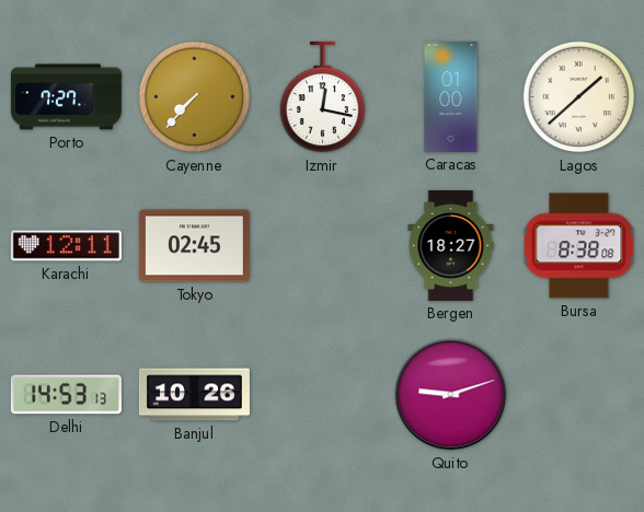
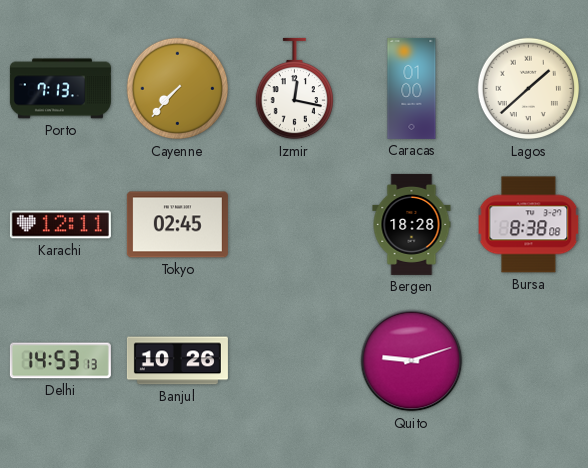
Porto: 7:27 -> 7:13 (60, 89)
Bergen: 18:27 -> 18:28 (412, 224)
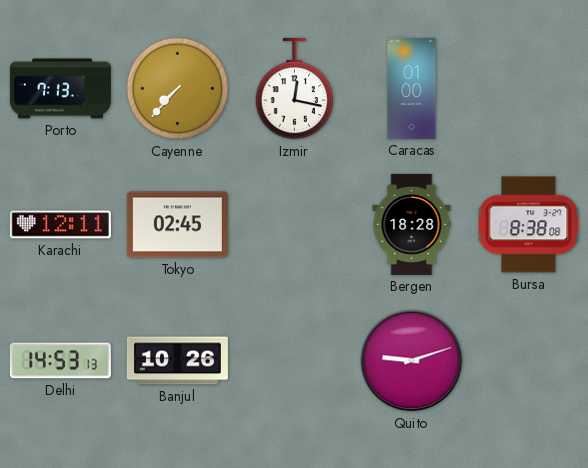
Lagos: 1:38 -> none (529, 89)
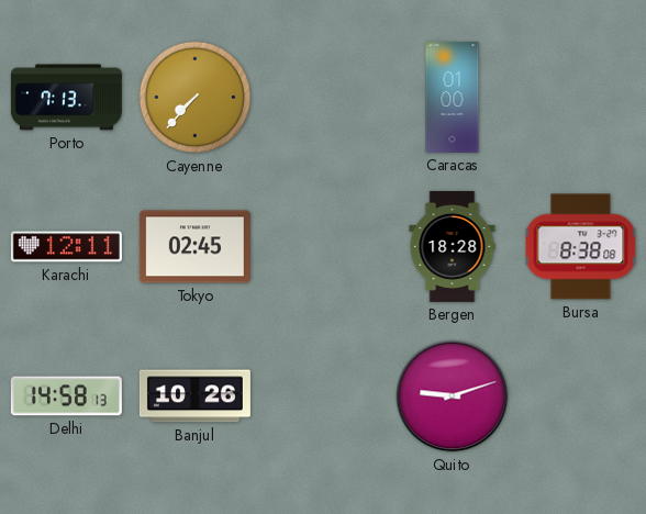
Izmir: 12:17 -> none (294, 89)
Delhi: 14:53 -> 14:58 (66, 396)
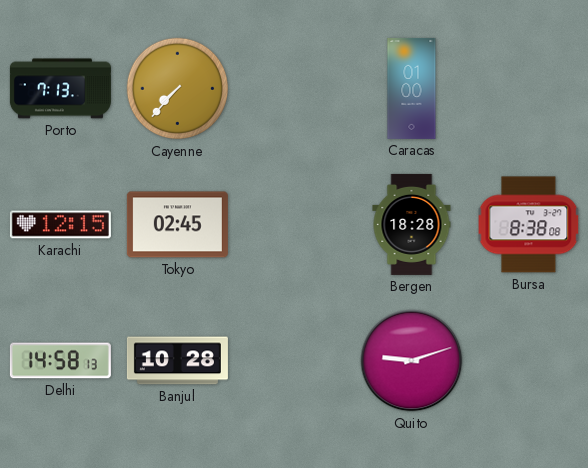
Karachi: 12:11 -> 12:15 (60, 225)
Banjul: 10:26 -> 10:28 (177, 361)
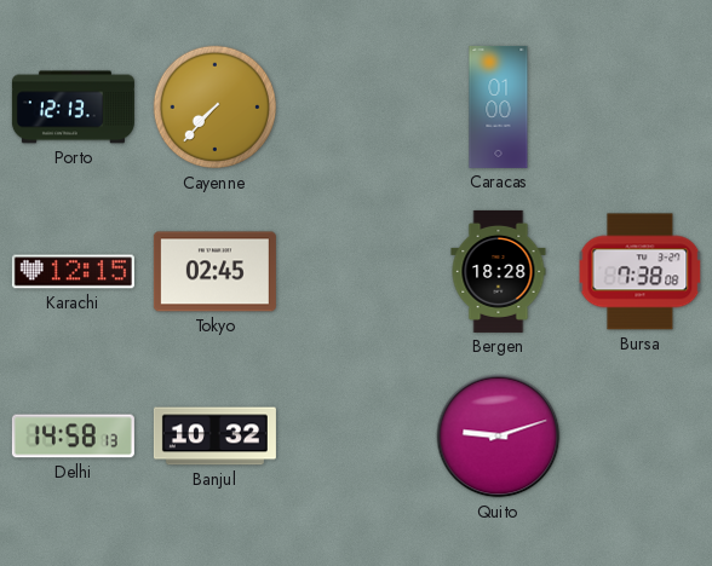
Porto: 7:13 -> 12:13 (73, 108)
Bursa: 8:38 -> 7:38 (641, 272)
Banjul: 10:28 -> 10:32 (214, 437)
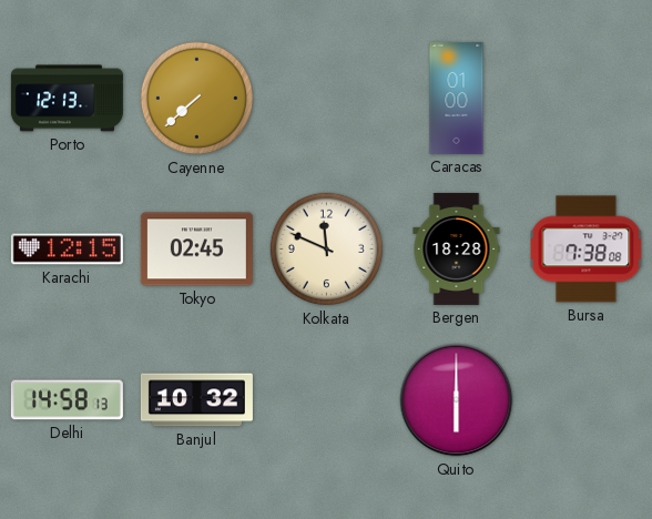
Cayenne: 7:37 -> 7:38 (197, 99)
Kolkata: none -> 11:49 (327, 250)
Quito: 9:12 -> 6:00 (457, 400)
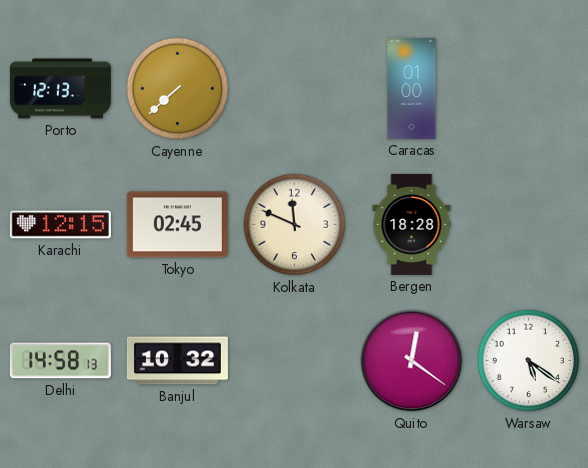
Bursa: 7:38 -> none (587, 250)
Quito: 6:00 -> 12:21 (412, 361)
Warsaw: none -> 5:21 (529, 361)
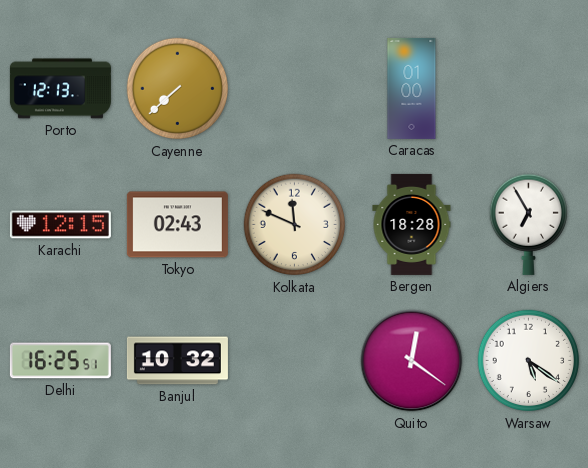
Tokyo: 02:45 -> 02:43 (177, 225)
Algiers: none -> 6:55 (528, 224)
Delhi: 14:58 -> 16:25 (60, 361)
